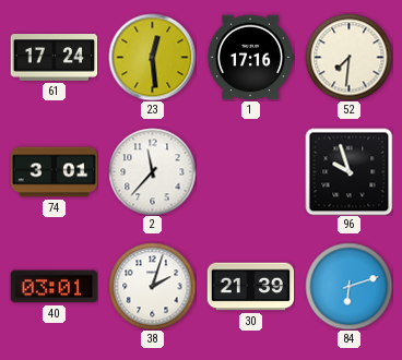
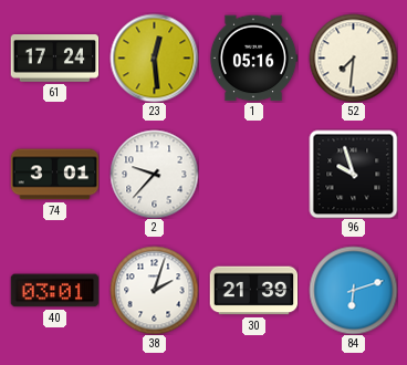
1: 17:16 -> 05:16 (253, 59)
2: 11:37 -> 9:37 (154, 174)
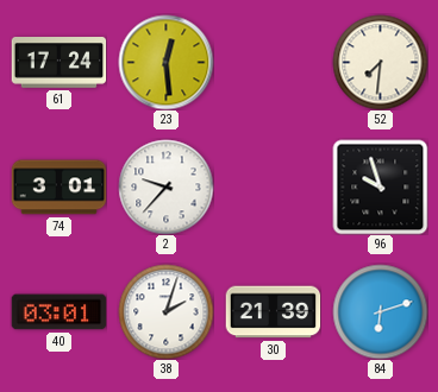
1: 05:16 -> none (253, 59)
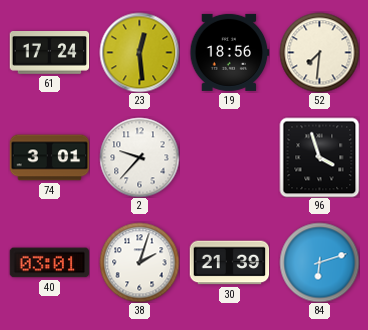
19: none -> 18:56 (229, 52)
96: 9:57 -> 3:57 (319, 157)
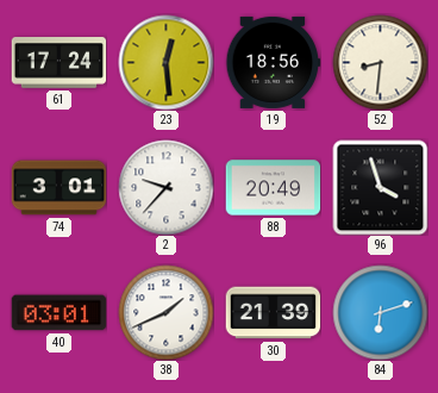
52: 7:31 -> 8:31 (380, 62)
88: none -> 20:49 (273, 188)
38: 2:03 -> 1:41 (165, 312)
